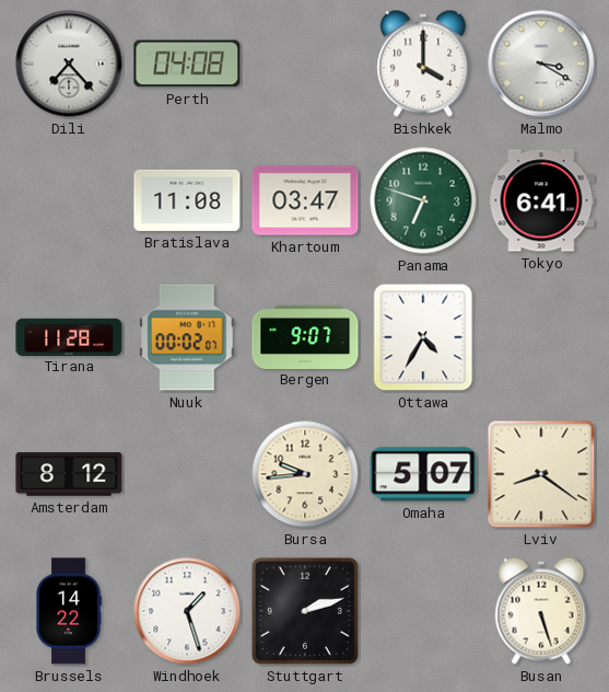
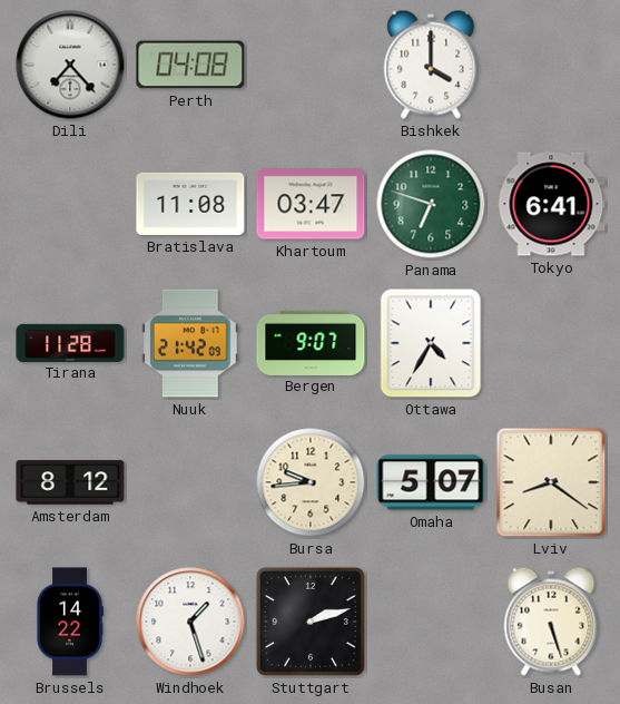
Malmo: 3:20 -> none (541, 64)
Nuuk: 00:02 -> 21:42 (190, 343)
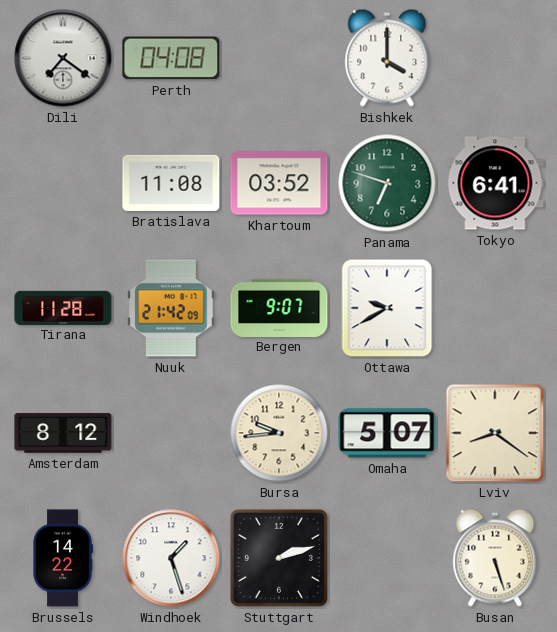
Dili: 7:23 -> 7:21 (63, 58)
Khartoum: 03:47 -> 03:52 (279, 183)
Ottawa: 4:35 -> 9:40 (387, 308)
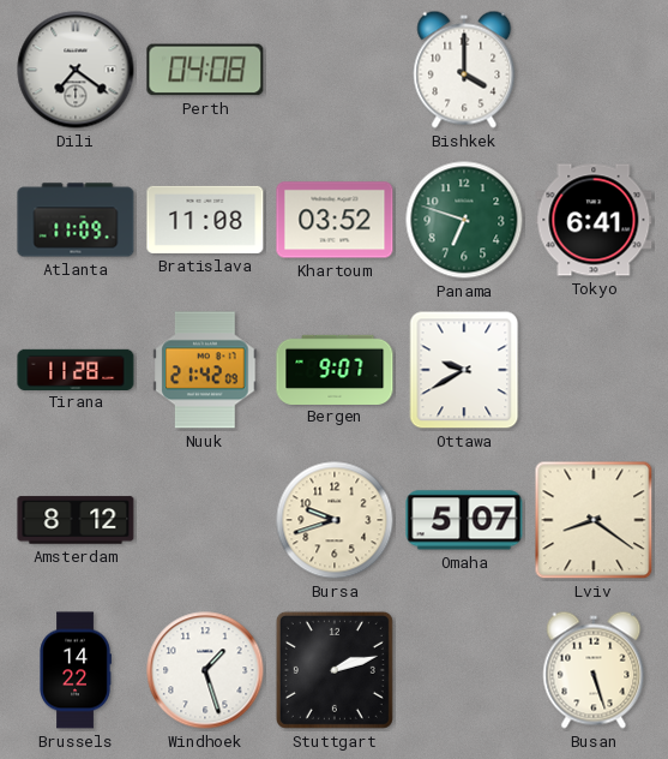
Atlanta: none -> 11:09 (76, 220)
Bursa: 9:44 -> 9:42 (335, 520)
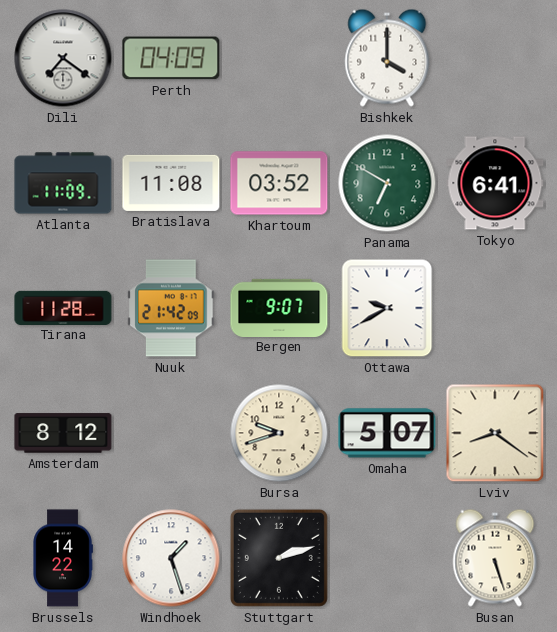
Perth: 04:08 -> 04:09 (171, 58)
Panama: 6:48 -> 6:50 (387, 183)
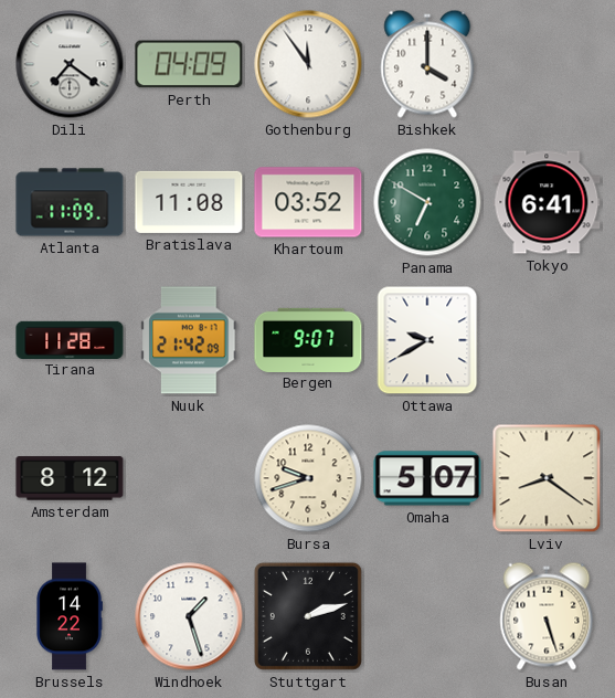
Gothenburg: none -> 11:54 (308, 64)
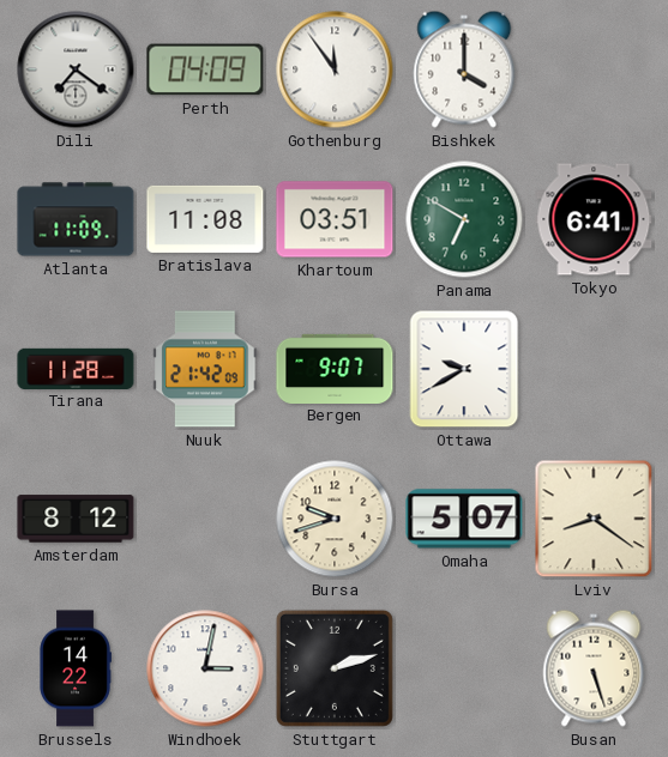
Khartoum: 03:52 -> 03:51 (335, 219)
Windhoek: 1:27 -> 3:02 (205, 668)
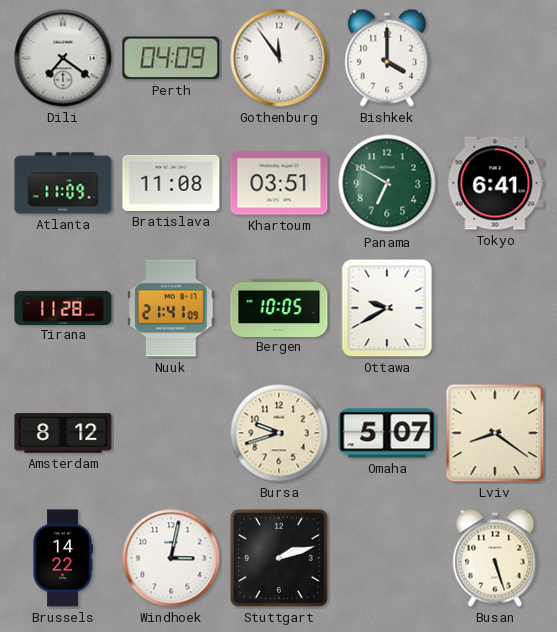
Nuuk: 21:42 -> 21:41 (171, 308)
Bergen: 9:07 -> 10:05 (279, 307)
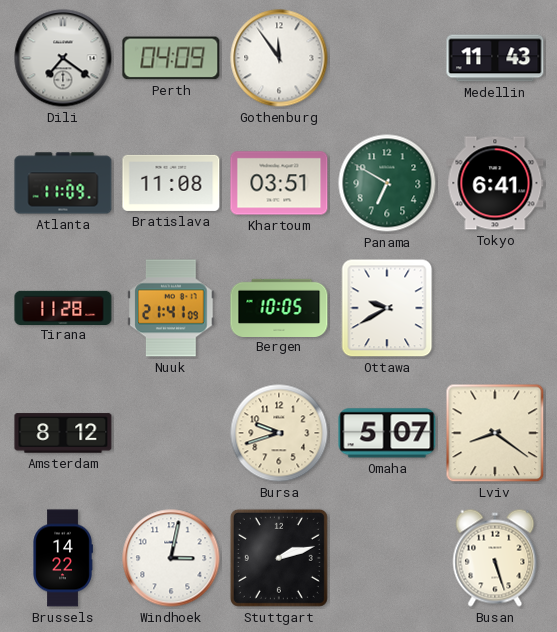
Bishkek: 4:00 -> none (387, 58)
Medellin: none -> 11:43 (495, 58)
